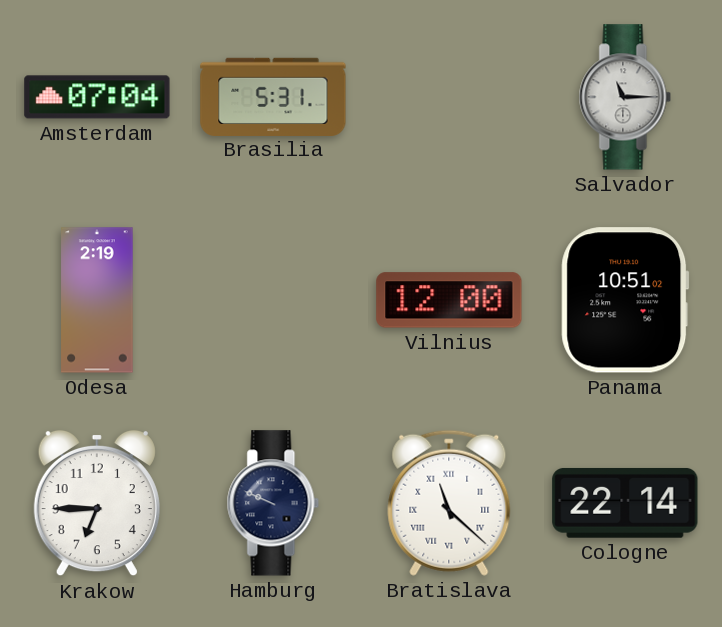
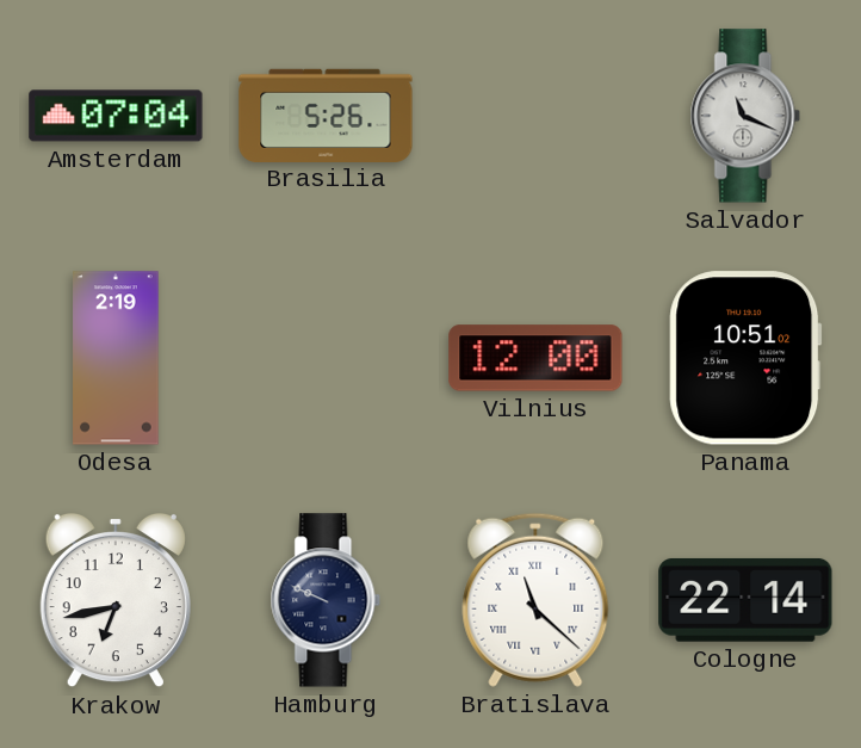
Brasilia: 5:31 -> 5:26 (326, 115)
Salvador: 11:15 -> 11:19 (745, 116)
Krakow: 6:45 -> 6:43 (116, 600)
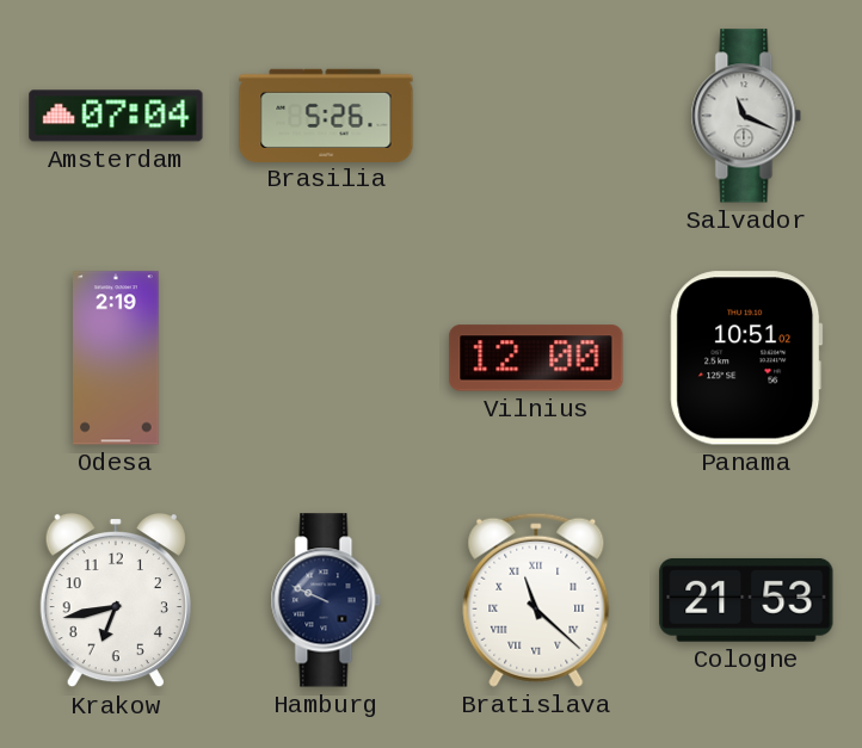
Cologne: 22:14 -> 21:53 (746, 600)
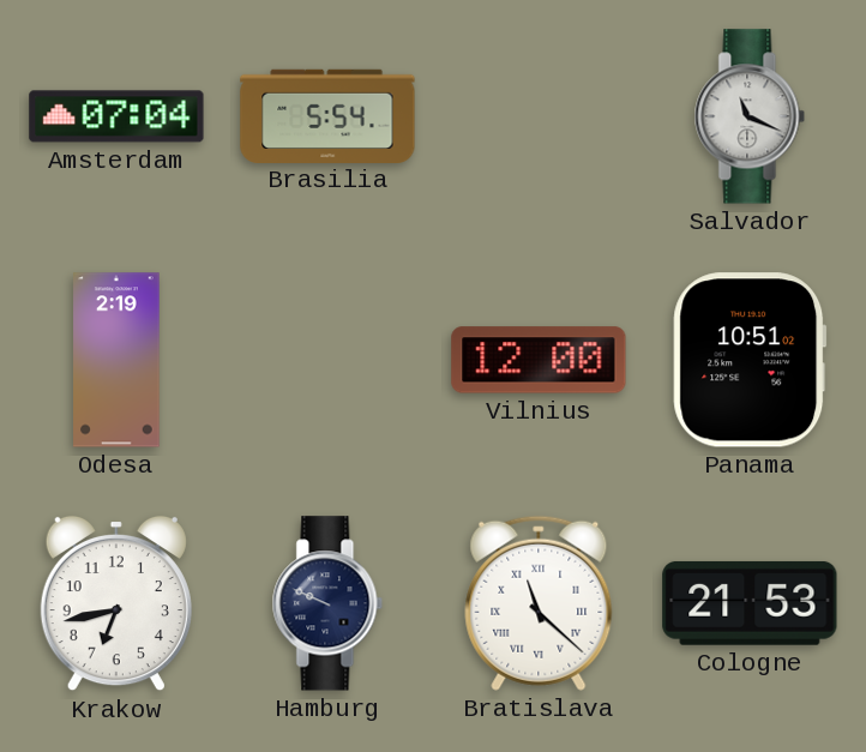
Brasilia: 5:26 -> 5:54 (327, 115)
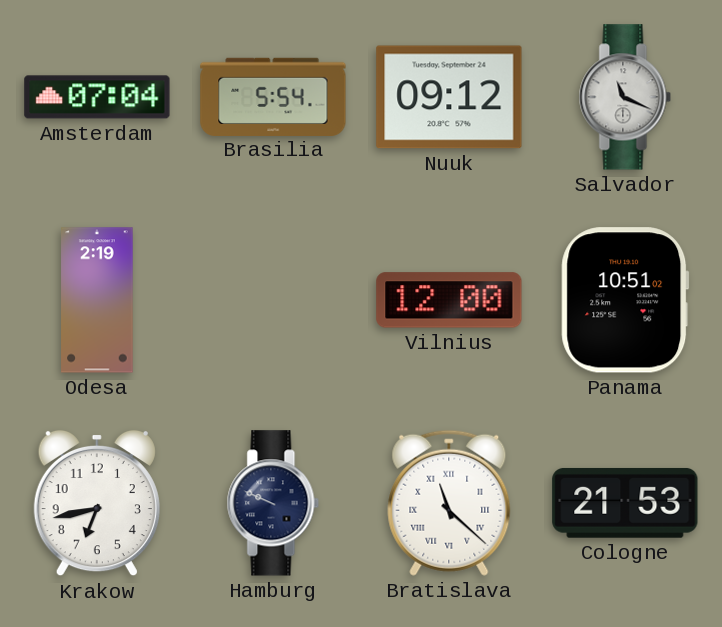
Nuuk: none -> 09:12 (449, 97)
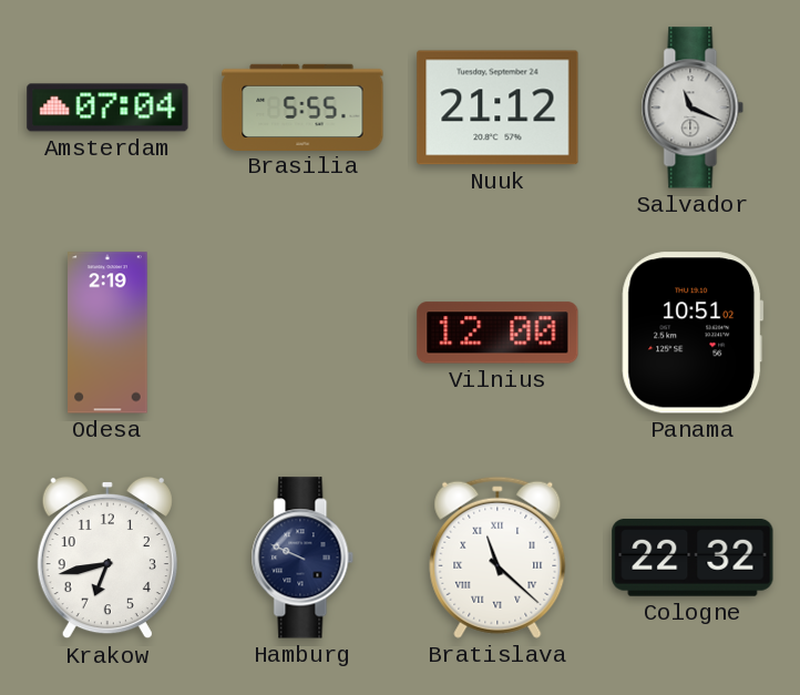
Brasilia: 5:54 -> 5:55 (302, 106)
Nuuk: 09:12 -> 21:12 (498, 108)
Cologne: 21:53 -> 22:32 (693, 558)
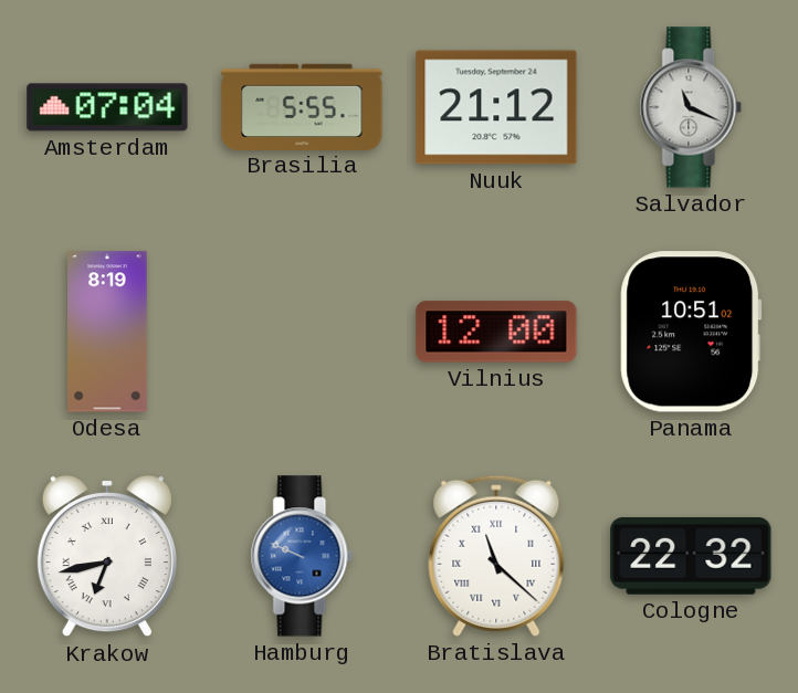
Odesa: 2:19 -> 8:19 (107, 332)
Krakow numerals: Arabic -> Roman (107, 556)
Hamburg dial: navy -> blue (302, 556)
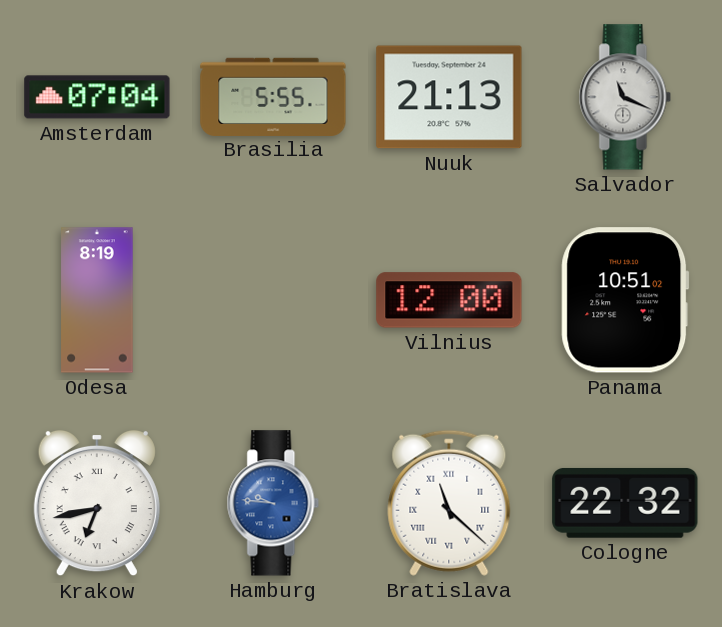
Nuuk: 21:12 -> 21:13 (449, 97)
Hamburg: 9:49 -> 9:46 (273, 503)
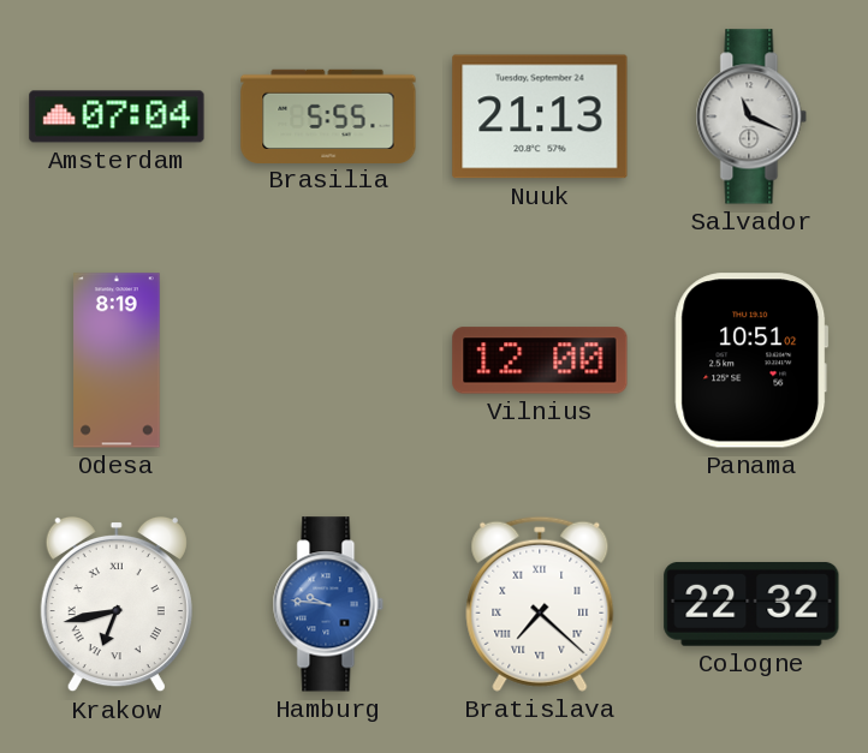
Bratislava: 11:22 -> 7:22 (540, 604)
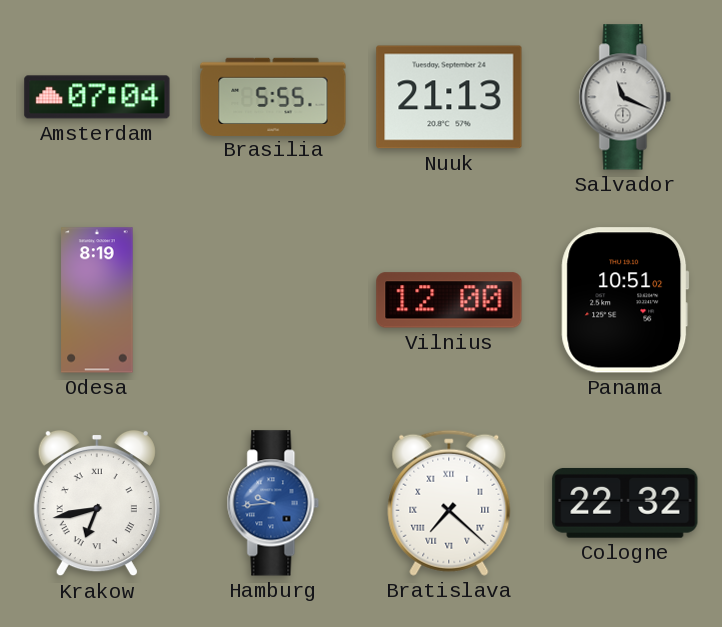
Hamburg: 9:46 -> 9:44 (273, 503)
